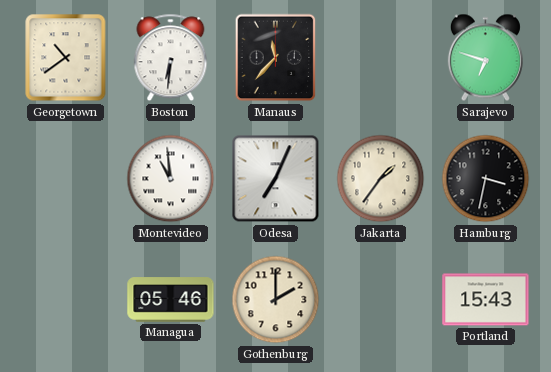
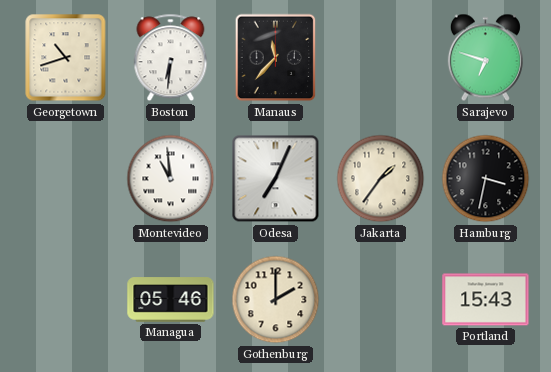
Georgetown: 10:39 -> 10:42 (66, 58)
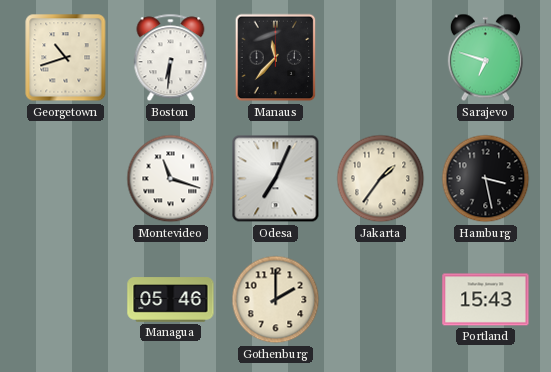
Montevideo: 10:59 -> 11:18 (171, 179)
Hamburg: 3:32 -> 3:28 (486, 179)
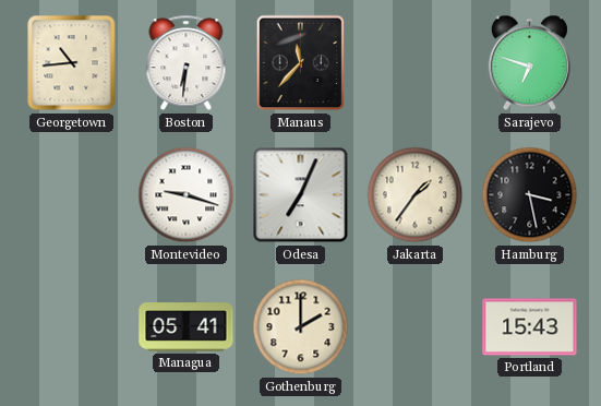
Georgetown: 10:42 -> 10:44 (72, 63)
Montevideo: 11:18 -> 9:18 (187, 195)
Managua: 05:46 -> 05:41 (187, 327)
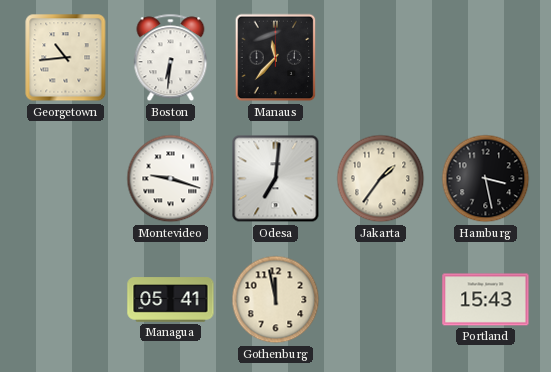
Sarajevo: 6:48 -> none (529, 63)
Odesa: 7:04 -> 7:01 (276, 179)
Gothenburg: 2:00 -> 11:58 (276, 300)
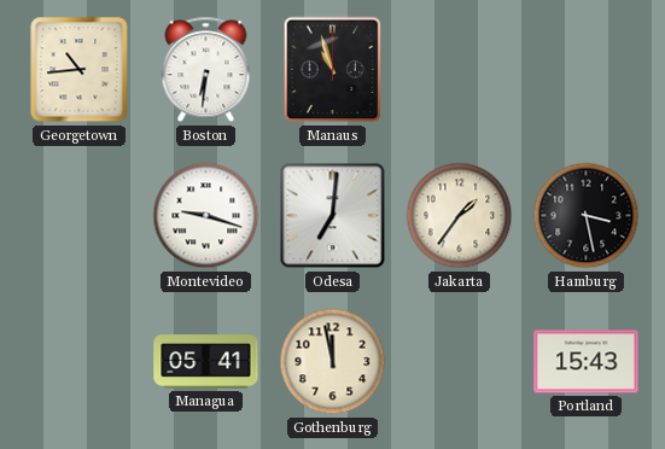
Manaus: 11:37 -> 10:57 (333, 70)
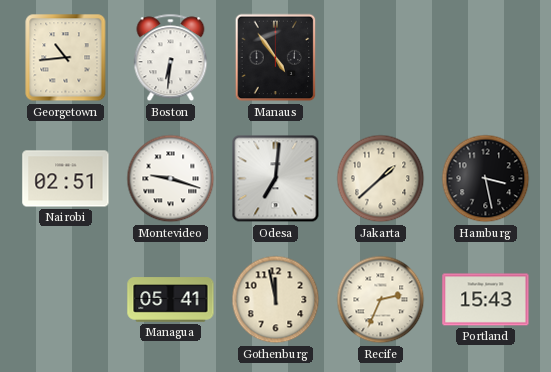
Manaus: 10:57 -> 4:54 (276, 58)
Nairobi: none -> 02:51 (66, 179)
Jakarta: 1:36 -> 1:38 (381, 179)
Recife: none -> 2:34 (381, 300)
